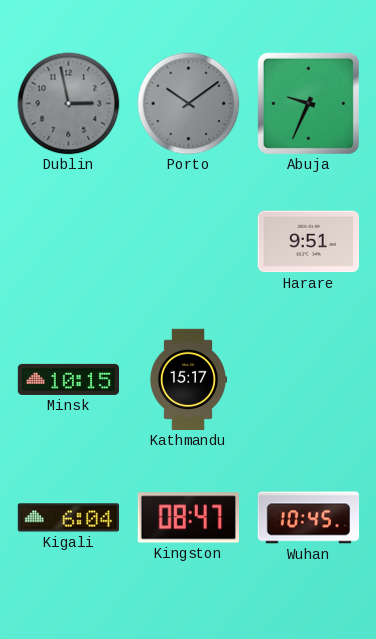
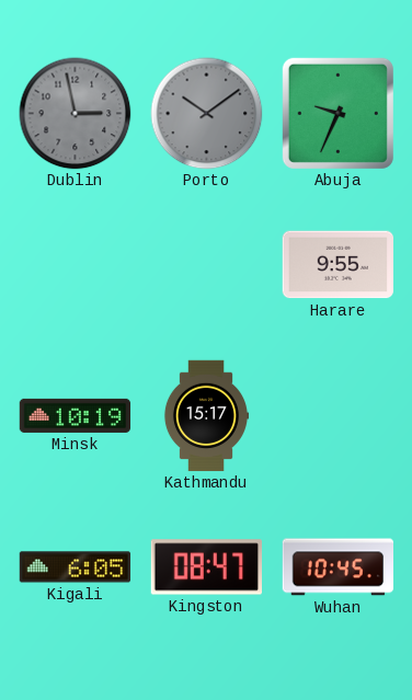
Harare: 9:51 -> 9:55 (337, 265)
Minsk: 10:15 -> 10:19 (76, 415)
Kigali: 6:04 -> 6:05 (76, 567)
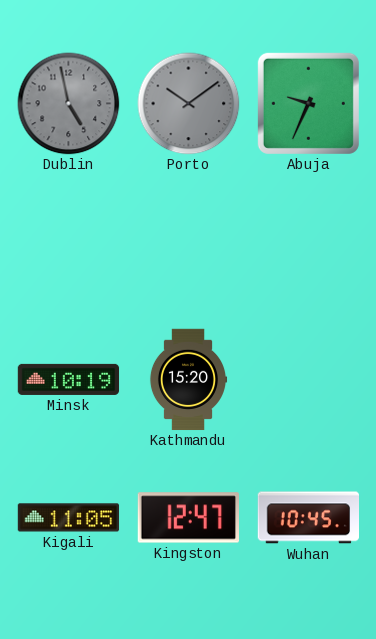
Dublin: 2:58 -> 4:58 (69, 104)
Harare: 9:55 -> none (337, 265)
Kathmandu: 15:17 -> 15:20 (188, 380)
Kigali: 6:05 -> 11:05 (69, 518)
Kingston: 08:47 -> 12:47 (188, 518)
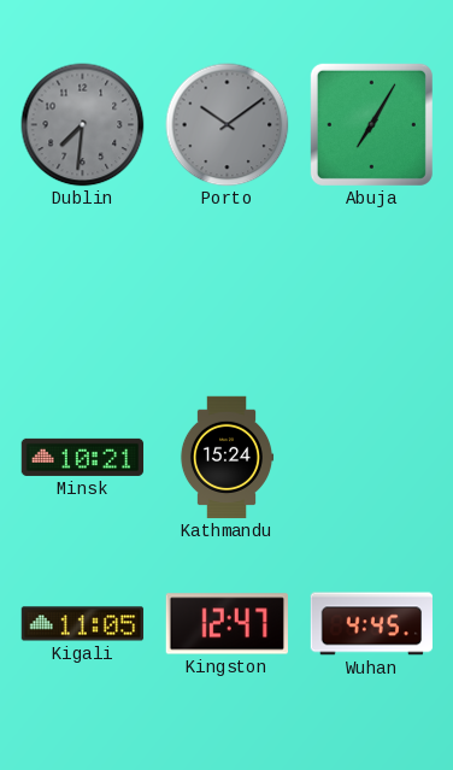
Dublin: 4:58 -> 7:31 (83, 125)
Abuja: 9:34 -> 7:05 (371, 124)
Minsk: 10:19 -> 10:21 (83, 457)
Kathmandu: 15:20 -> 15:24 (226, 458)
Wuhan: 10:45 -> 4:45 (372, 624)
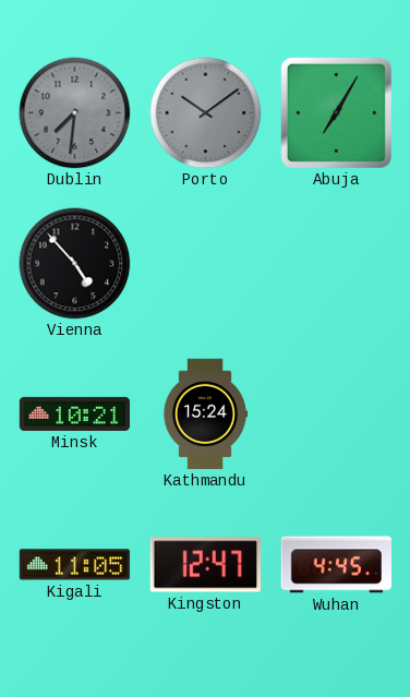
Vienna: none -> 4:53 (75, 264)
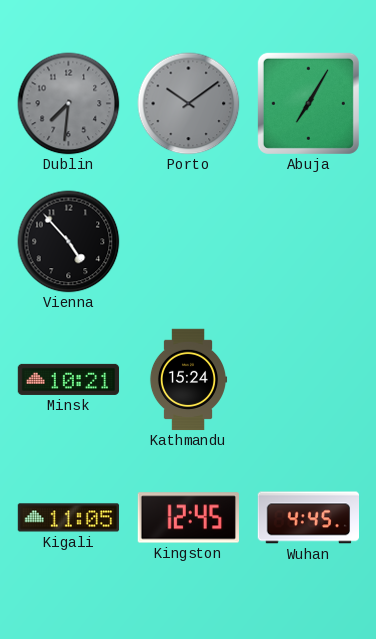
Kingston: 12:47 -> 12:45 (188, 518)
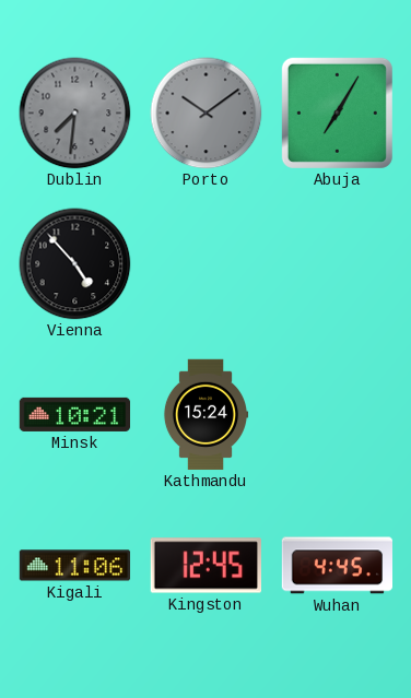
Kigali: 11:05 -> 11:06 (75, 566)
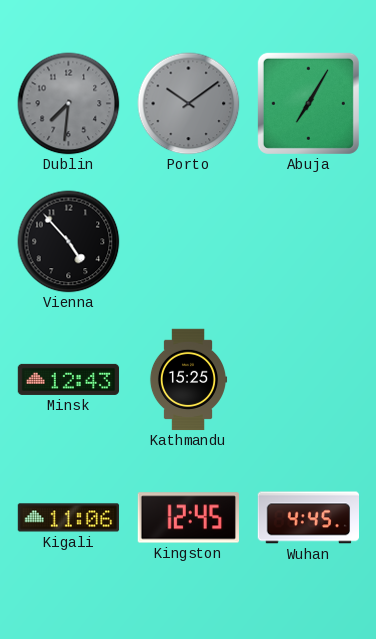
Minsk: 10:21 -> 12:43 (69, 379)
Kathmandu: 15:24 -> 15:25 (188, 380)
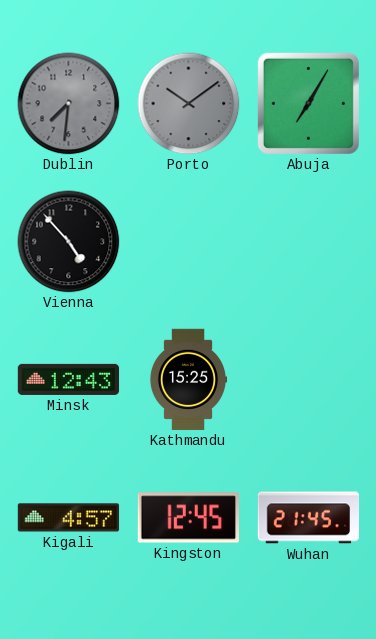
Kigali: 11:06 -> 4:57 (69, 518)
Wuhan: 4:45 -> 21:45 (309, 518)
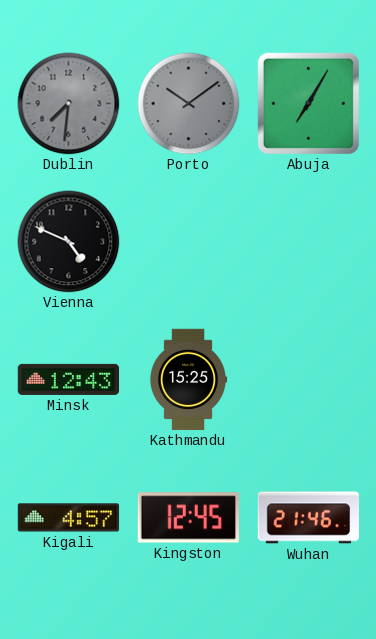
Vienna: 4:53 -> 4:49 (69, 242)
Wuhan: 21:45 -> 21:46 (309, 518)
